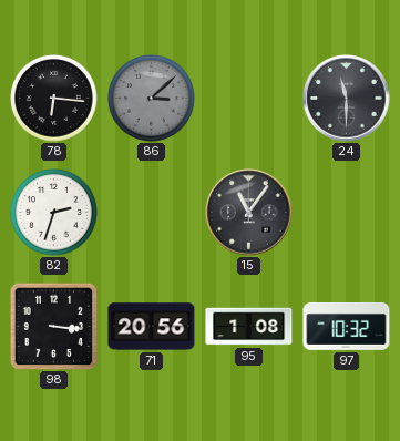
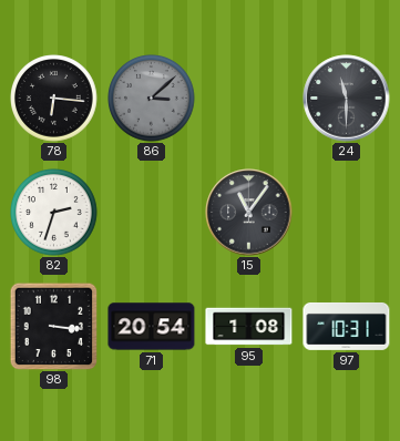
71: 20:56 -> 20:54 (152, 327)
97: 10:32 -> 10:31 (347, 326)
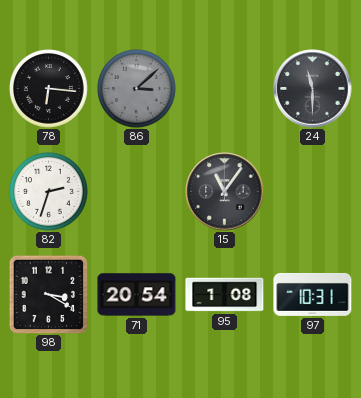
98: 3:16 -> 3:20 (48, 294)
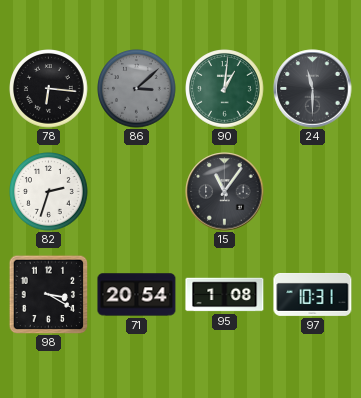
90: none -> 1:01 (225, 89)
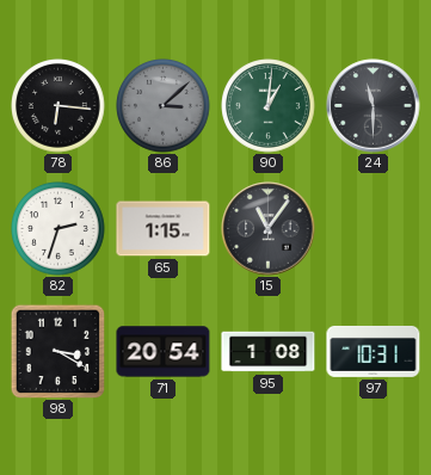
65: none -> 1:15 (164, 229)
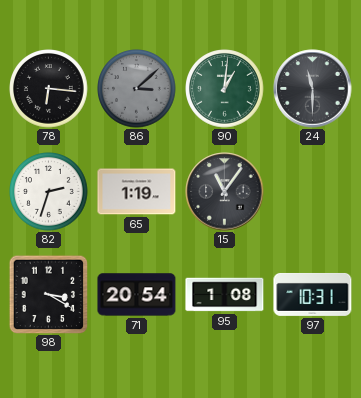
65: 1:15 -> 1:19 (137, 192)
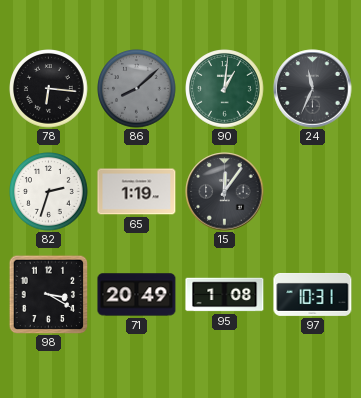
86: 3:08 -> 8:08 (137, 89)
24: 11:30 -> 11:34 (313, 89)
15: 11:06 -> 12:06 (225, 192)
71: 20:54 -> 20:49 (137, 295)
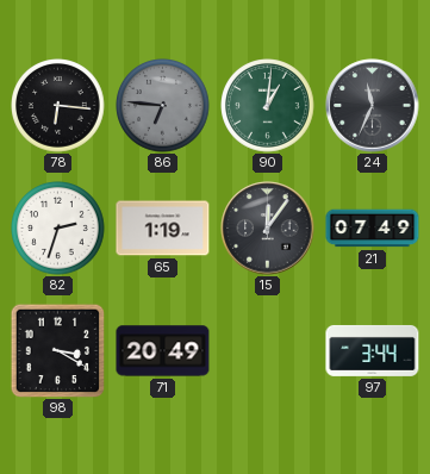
86: 8:08 -> 6:46 (163, 106)
21: none -> 07:49 (373, 229)
95: 1:08 -> none (225, 295)
97: 10:31 -> 3:44 (373, 350)
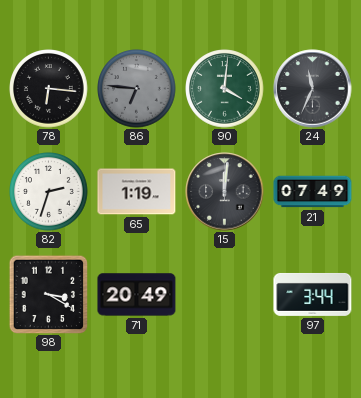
90: 1:01 -> 4:01 (225, 89)
15: 12:06 -> 12:01 (225, 192)
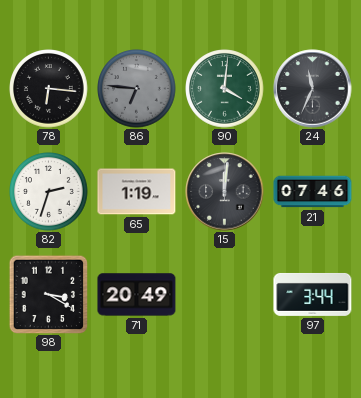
21: 07:49 -> 07:46 (313, 192)
